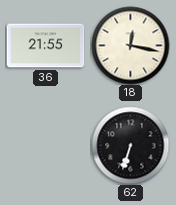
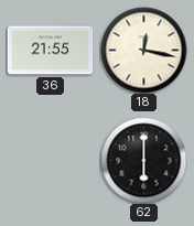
62: 6:33 -> 6:00 (143, 160)
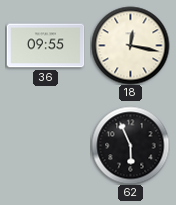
36: 21:55 -> 09:55 (45, 46)
62: 6:00 -> 5:56 (130, 145)
